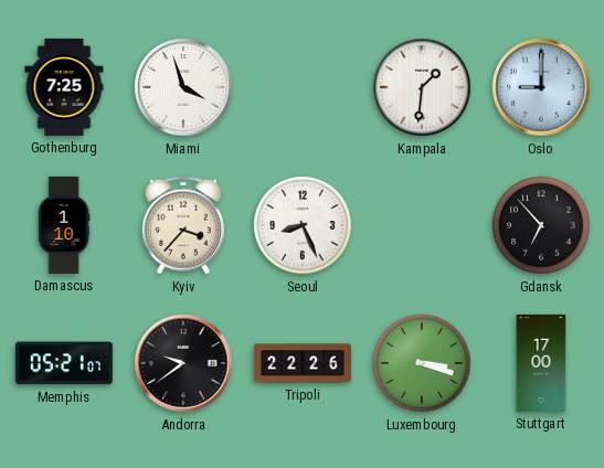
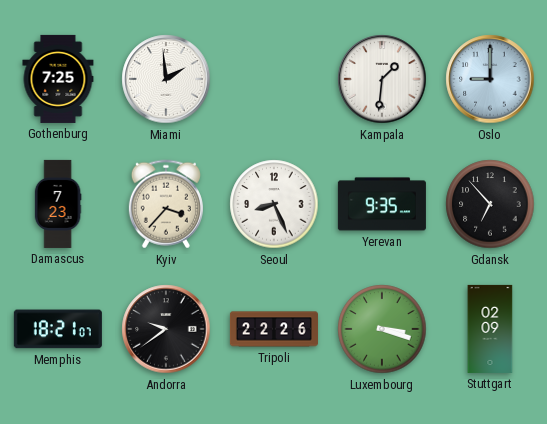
Miami: 3:57 -> 1:59 (166, 79)
Damascus: 1:10 -> 7:23 (58, 204)
Yerevan: none -> 9:35 (382, 204)
Memphis: 05:21 -> 18:21 (58, 329)
Stuttgart: 17:00 -> 02:09 (490, 329)
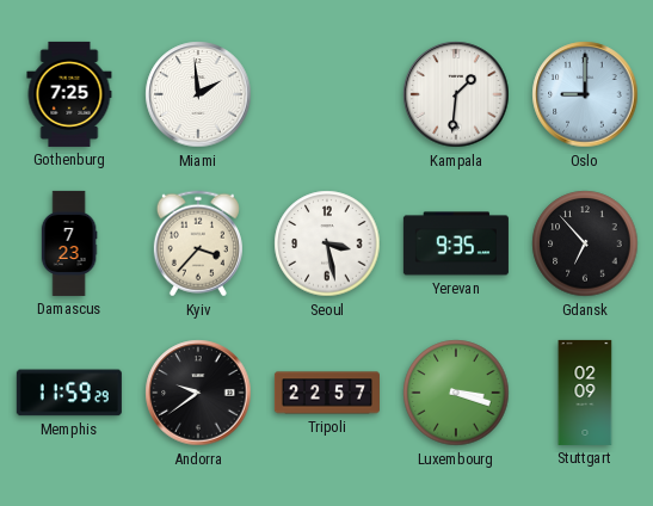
Seoul: 8:26 -> 3:28 (327, 243)
Memphis: 18:21 -> 11:59 (69, 393)
Tripoli: 22:26 -> 22:57 (327, 393)
